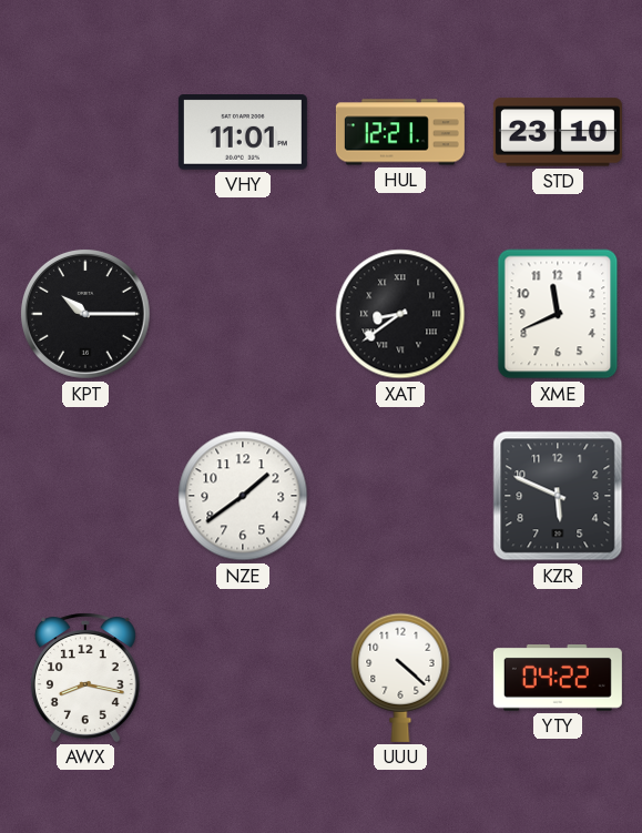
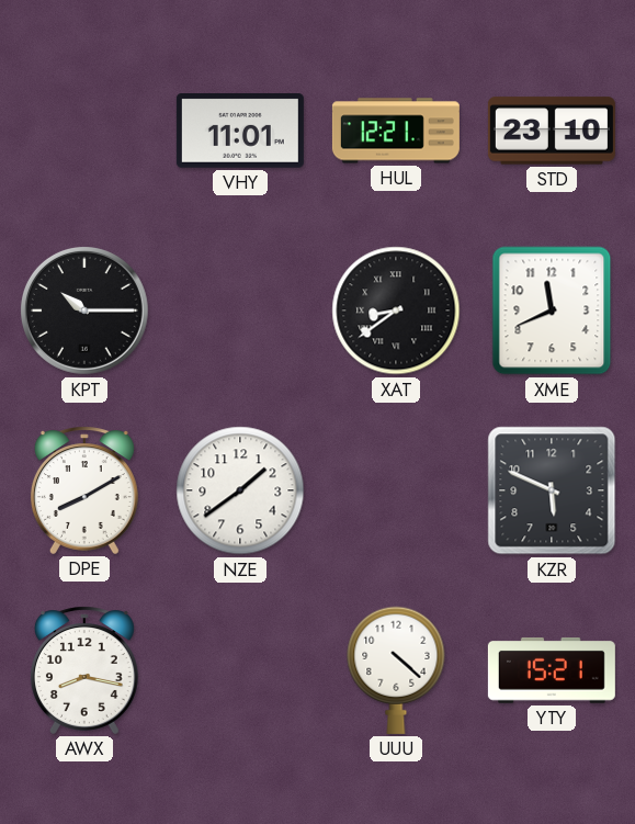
DPE: none -> 8:10 (84, 490)
YTY: 04:22 -> 15:21 (552, 670)
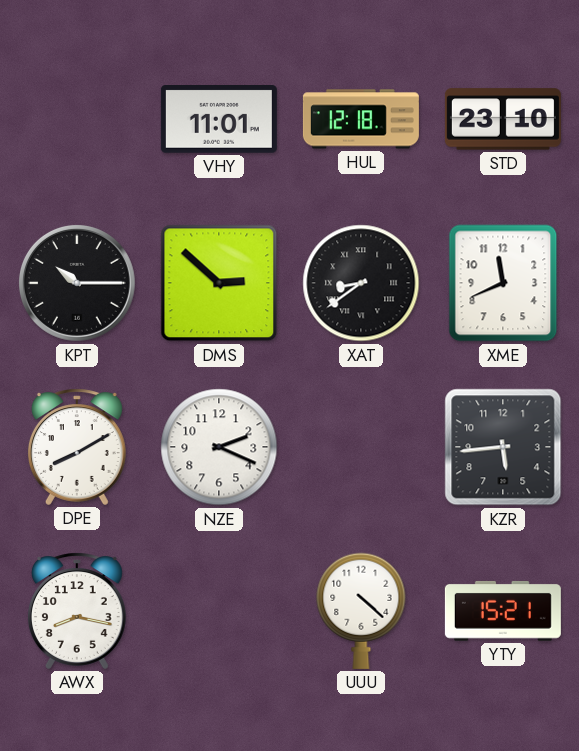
HUL: 12:21 -> 12:18 (361, 119)
DMS: none -> 2:52 (219, 283)
NZE: 1:39 -> 2:19 (219, 447)
KZR: 5:49 -> 5:44 (503, 447)
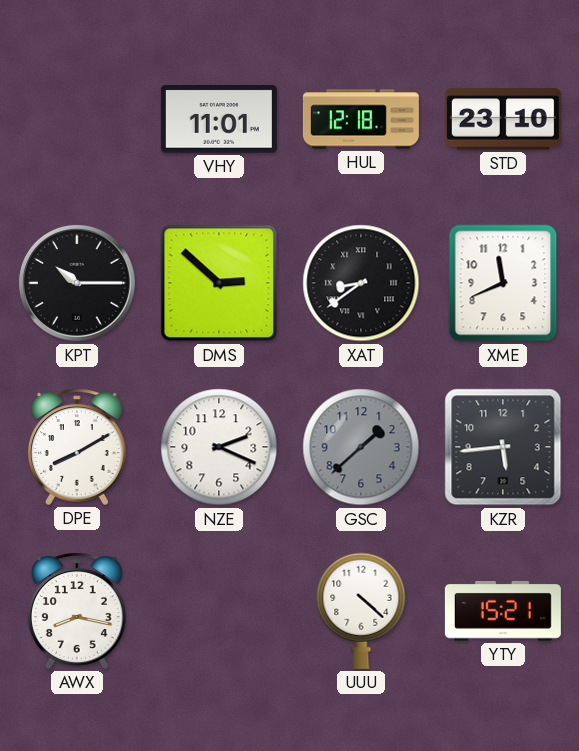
GSC: none -> 1:38 (361, 447)
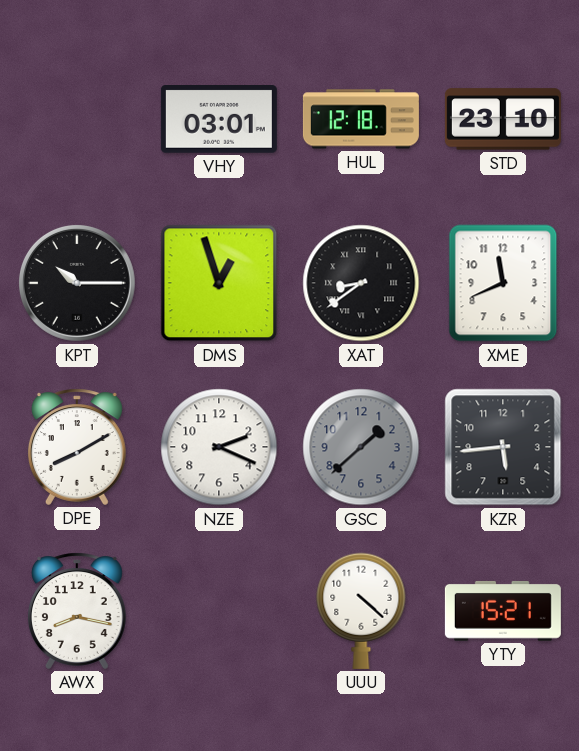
VHY: 11:01 -> 03:01 (219, 119)
DMS: 2:52 -> 12:57 (219, 283)
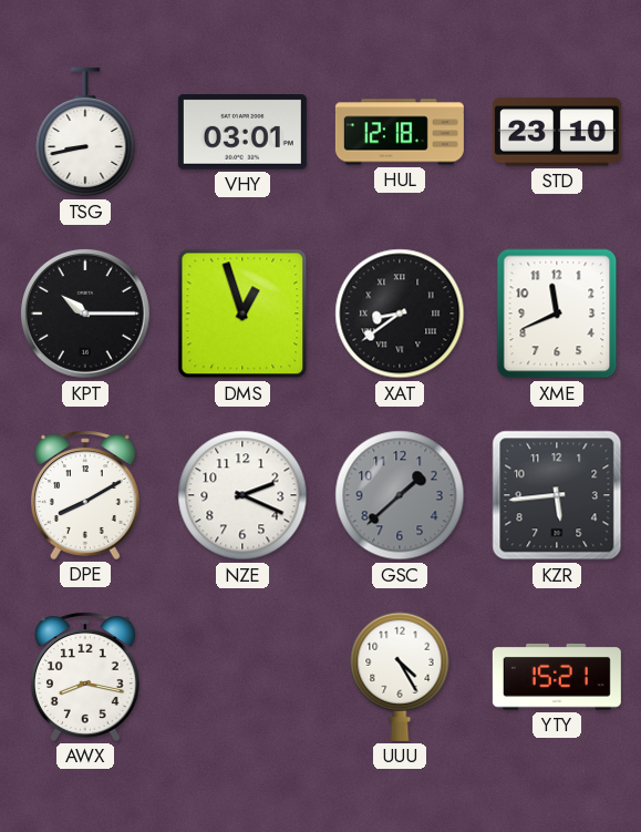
TSG: none -> 8:43 (85, 132)
UUU: 4:22 -> 4:25 (400, 677)
